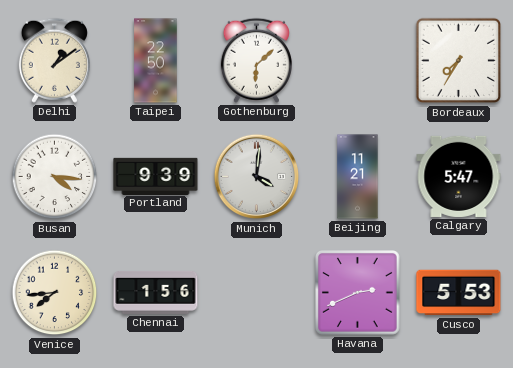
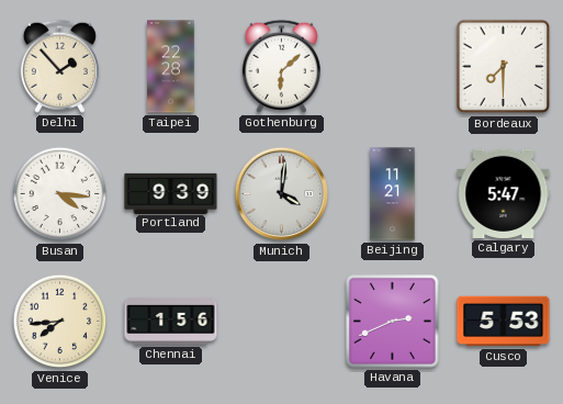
Delhi: 1:09 -> 1:53 (59, 66)
Taipei: 22:50 -> 22:28 (171, 67)
Bordeaux: 7:35 -> 7:30 (503, 67)
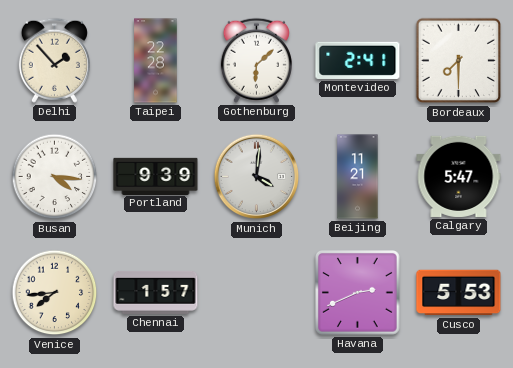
Montevideo: none -> 2:41 (358, 60)
Chennai: 1:56 -> 1:57 (156, 292)
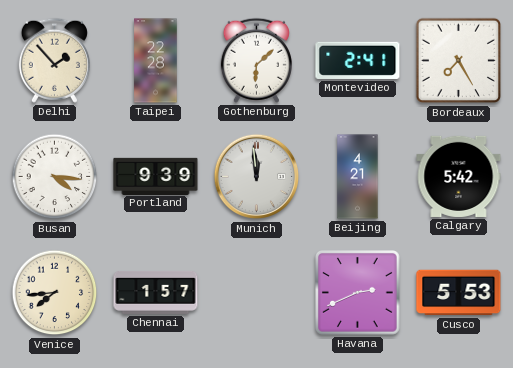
Bordeaux: 7:30 -> 7:25 (458, 61)
Munich: 4:01 -> 11:59 (257, 177)
Beijing: 11:21 -> 4:21 (358, 177)
Calgary: 5:47 -> 5:42 (459, 176)
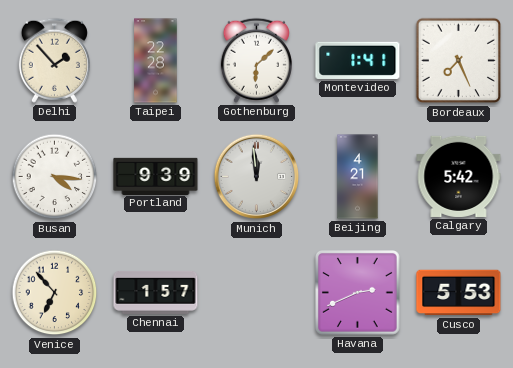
Montevideo: 2:41 -> 1:41 (358, 60)
Bordeaux: 7:25 -> 7:26 (458, 61)
Venice: 7:44 -> 6:53 (55, 293)
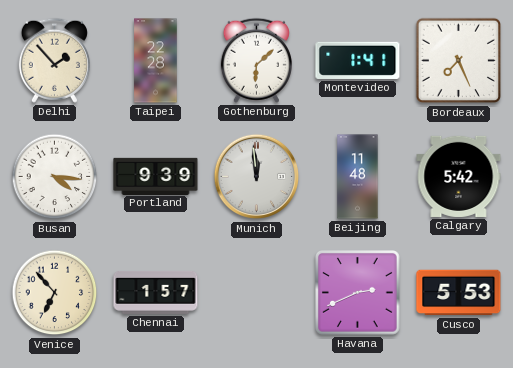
Beijing: 4:21 -> 11:48 (358, 177)
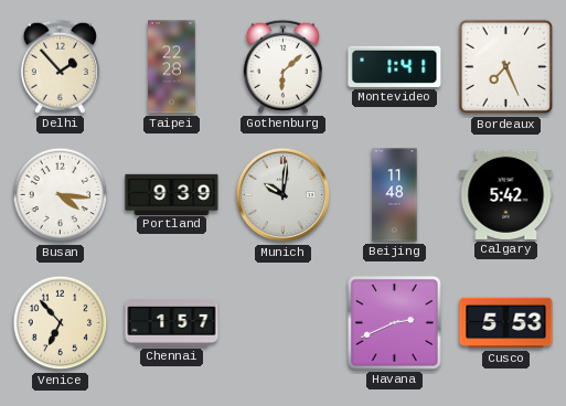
Munich: 11:59 -> 10:01 (284, 195)
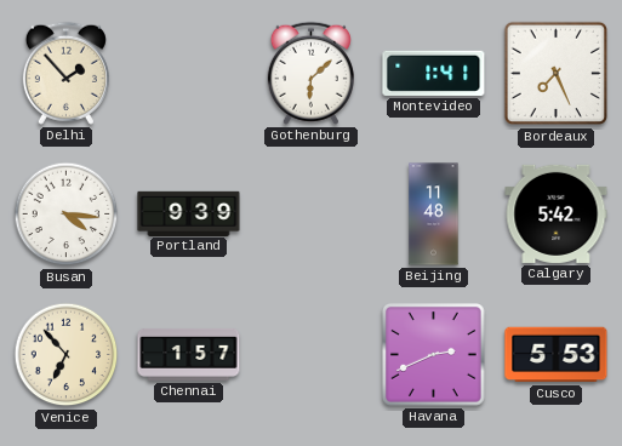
Taipei: 22:28 -> none (172, 67)
Munich: 10:01 -> none (284, 195)
